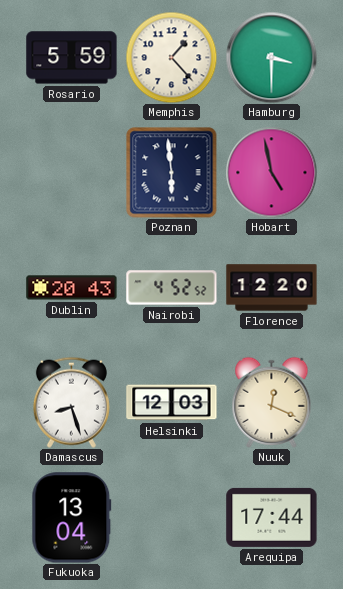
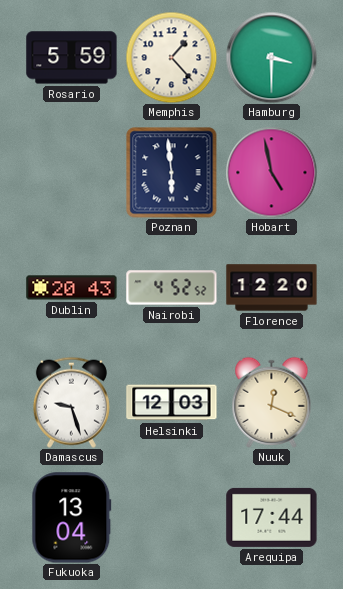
Damascus: 8:27 -> 9:27 (71, 402)
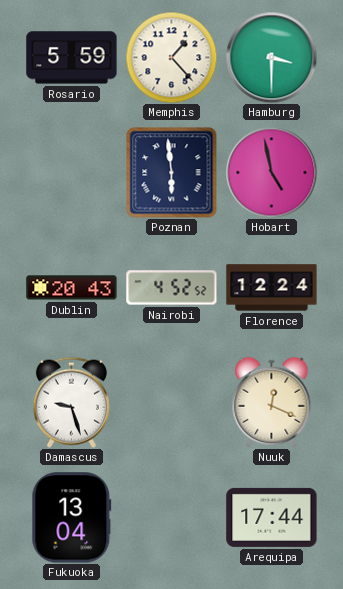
Florence: 12:20 -> 12:24 (272, 288)
Helsinki: 12:03 -> none (172, 403)
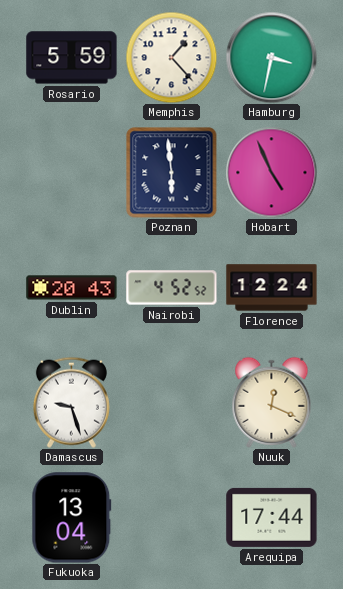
Hamburg: 3:30 -> 3:32 (271, 57)
Hobart: 4:58 -> 4:56 (271, 172)
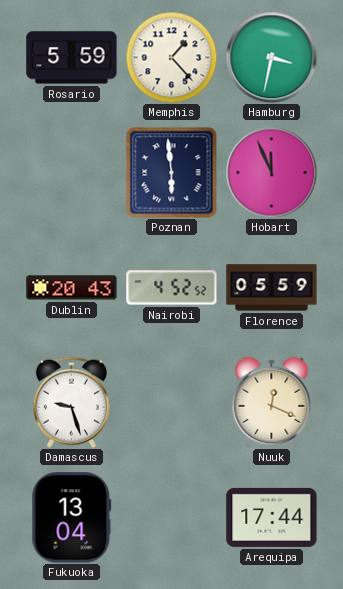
Hobart: 4:56 -> 11:56 (271, 172)
Florence: 12:24 -> 05:59 (272, 288)
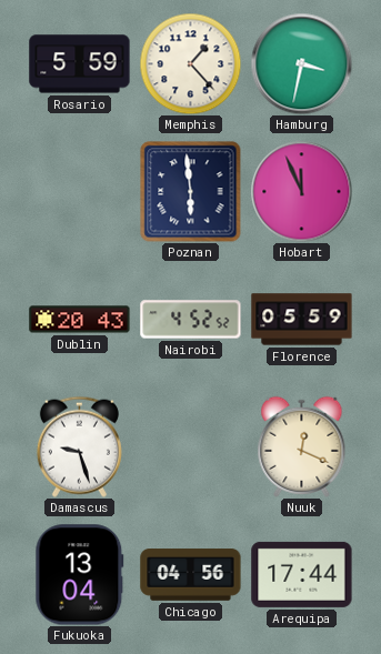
Chicago: none -> 04:56 (191, 575)
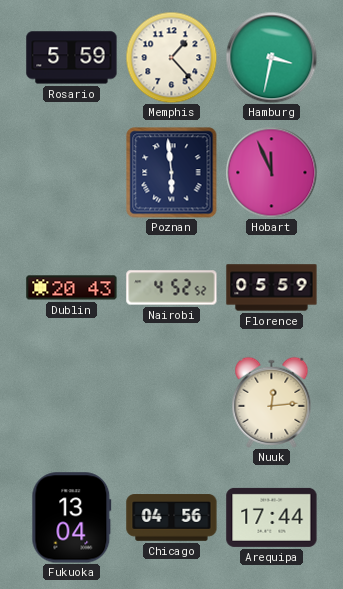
Damascus: 9:27 -> none (79, 446)
Nuuk: 12:19 -> 12:14 (272, 402)
